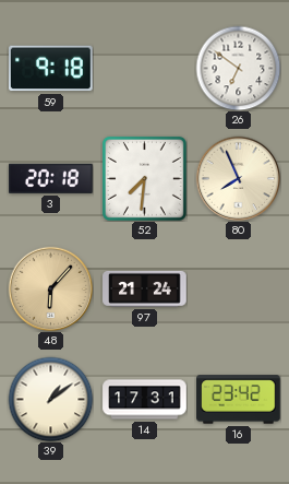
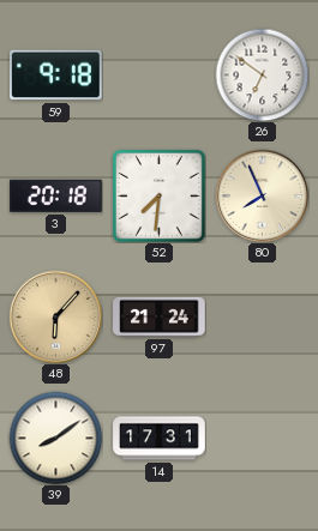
39: 1:09 -> 8:09 (55, 438)
16: 23:42 -> none (239, 400)
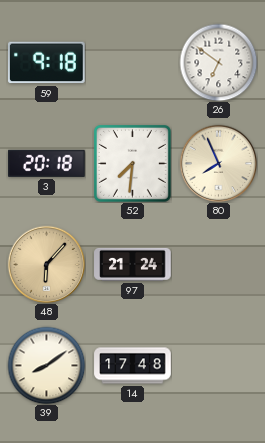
14: 17:31 -> 17:48 (133, 366)
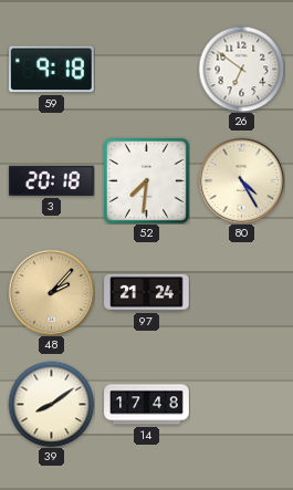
80: 7:56 -> 4:25 (241, 180)
48: 6:07 -> 2:07 (51, 292)
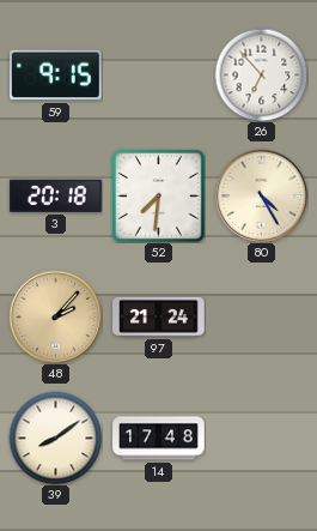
59: 9:18 -> 9:15 (56, 76)
26: 6:51 -> 6:53 (261, 74)
